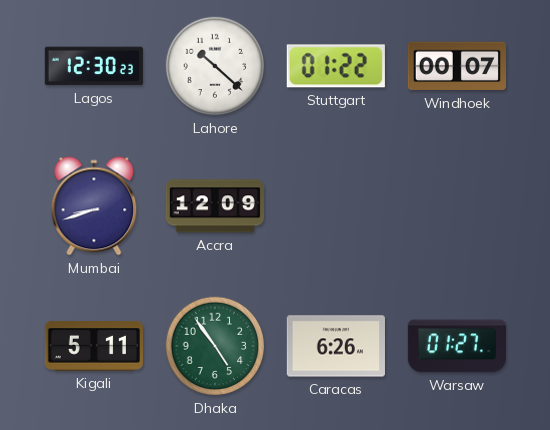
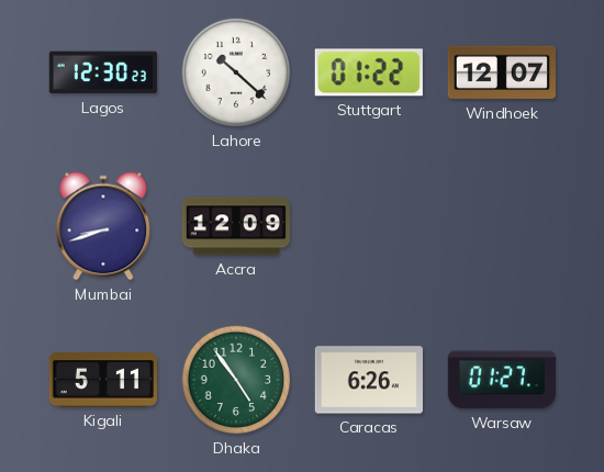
Windhoek: 00:07 -> 12:07 (501, 72)
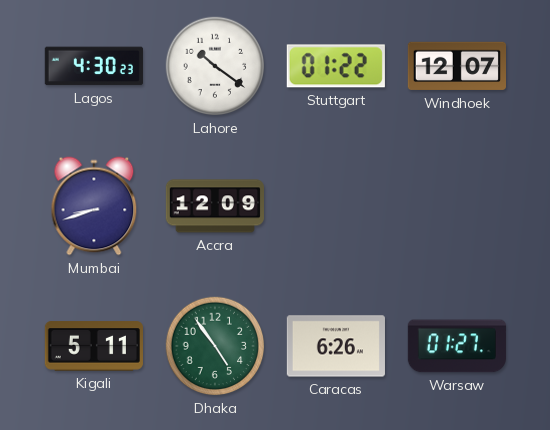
Lagos: 12:30 -> 4:30 (94, 66)
Lahore: 10:22 -> 10:21 (215, 66)
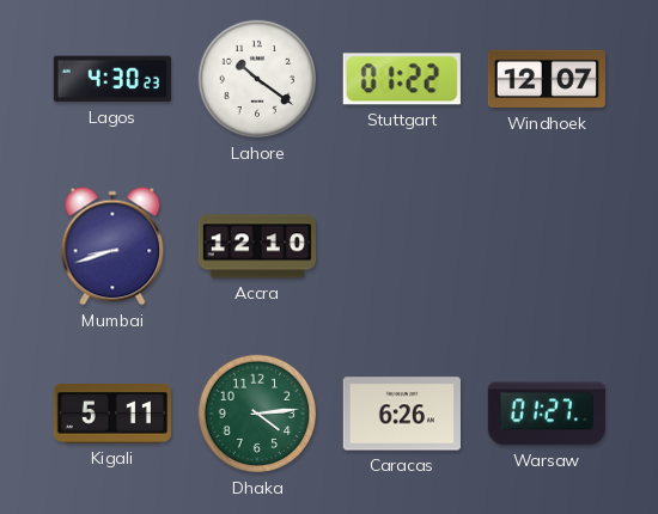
Accra: 12:09 -> 12:10 (257, 246)
Dhaka: 4:54 -> 4:14 (257, 414)
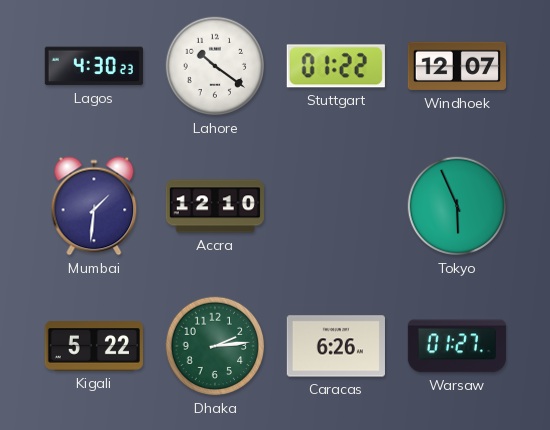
Mumbai: 8:42 -> 1:31 (94, 206)
Tokyo: none -> 5:56 (457, 206)
Kigali: 5:11 -> 5:22 (94, 346)
Dhaka: 4:14 -> 2:14 (215, 346)
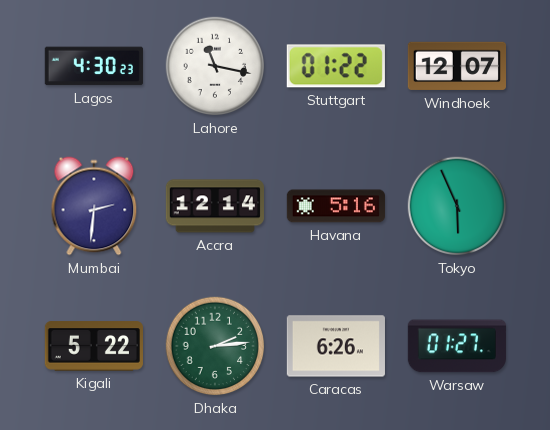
Lahore: 10:21 -> 11:17 (215, 66)
Mumbai: 1:31 -> 2:31 (94, 206)
Accra: 12:10 -> 12:14 (215, 206)
Havana: none -> 5:16 (336, 206)
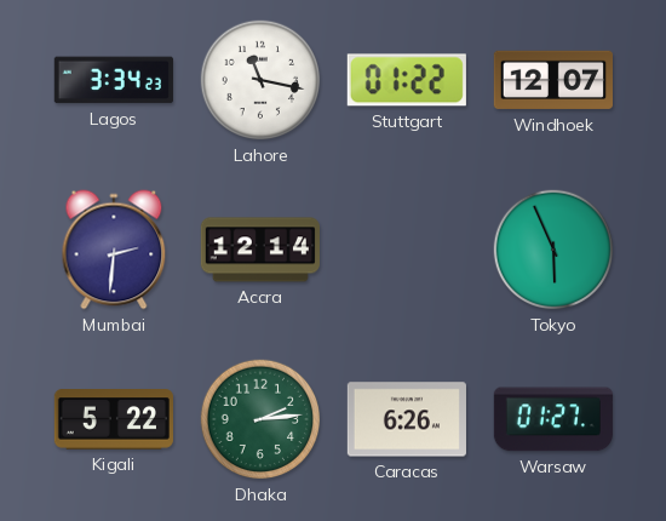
Lagos: 4:30 -> 3:34 (114, 80)
Havana: 5:16 -> none (336, 206)
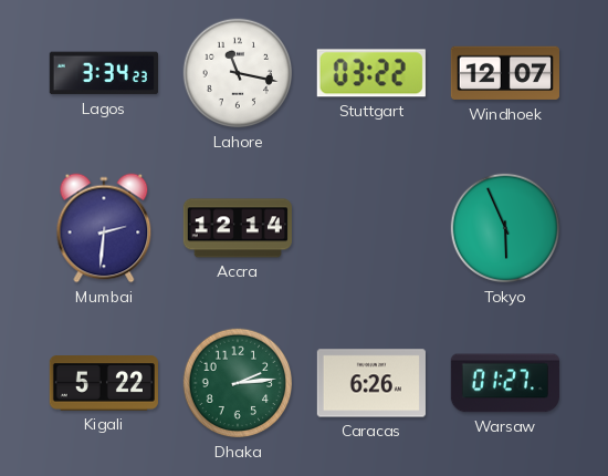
Stuttgart: 01:22 -> 03:22 (371, 73)
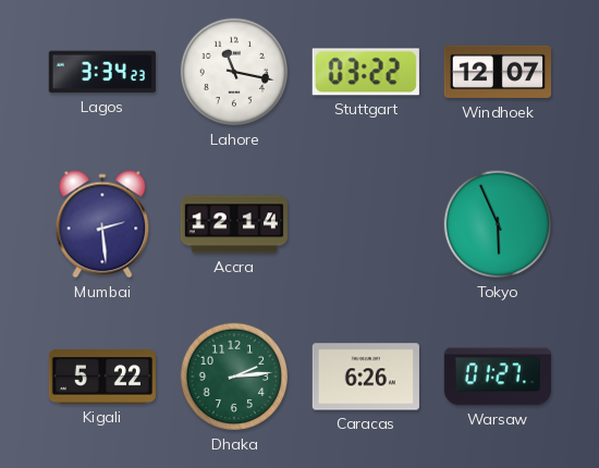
Mumbai: 2:31 -> 2:29 (102, 224)
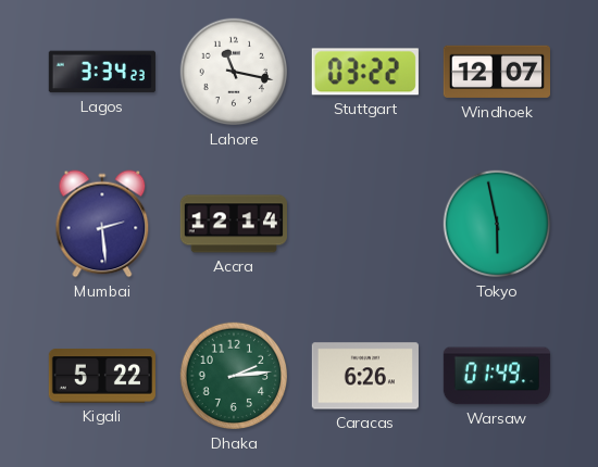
Tokyo: 5:56 -> 5:58 (497, 224)
Warsaw: 01:27 -> 01:49 (497, 376)
